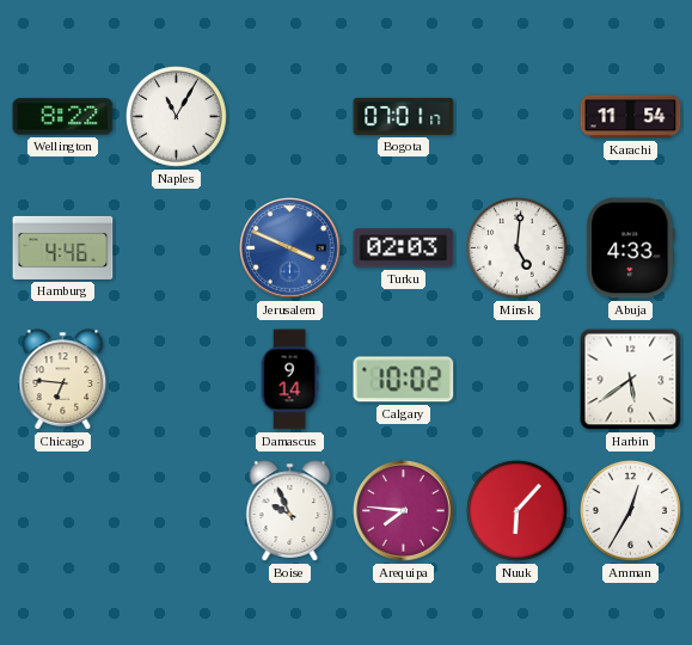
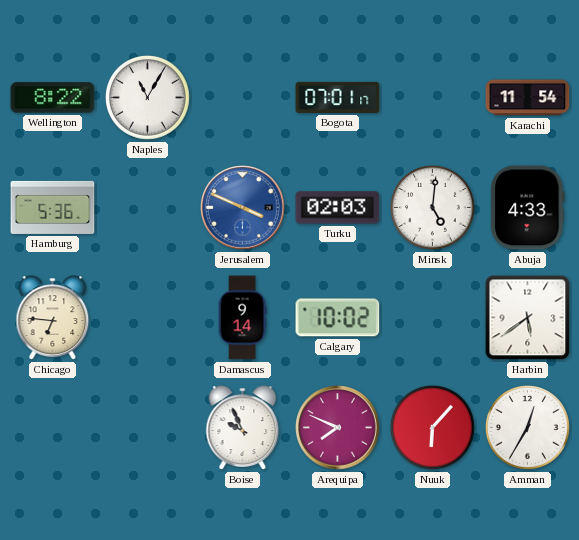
Hamburg: 4:46 -> 5:36 (53, 207)
Arequipa: 7:46 -> 7:49 (338, 428)
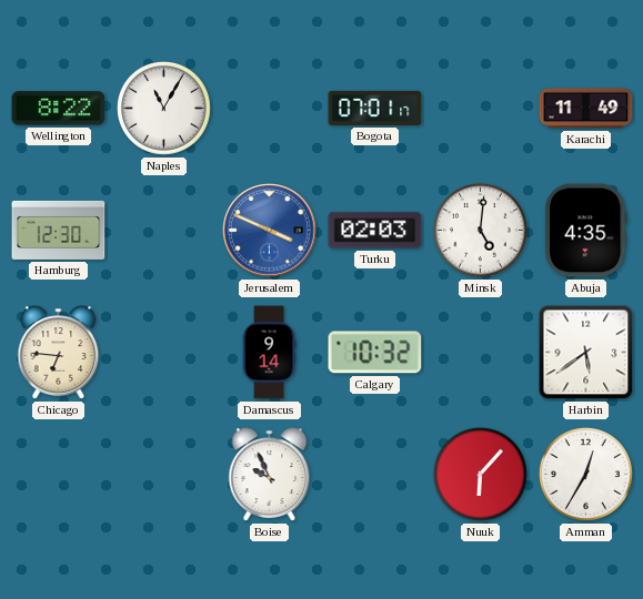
Karachi: 11:54 -> 11:49 (586, 109)
Hamburg: 5:36 -> 12:30 (59, 230)
Abuja: 4:33 -> 4:35 (586, 231)
Calgary: 10:02 -> 10:32 (375, 353)
Arequipa: 7:49 -> none (338, 428)
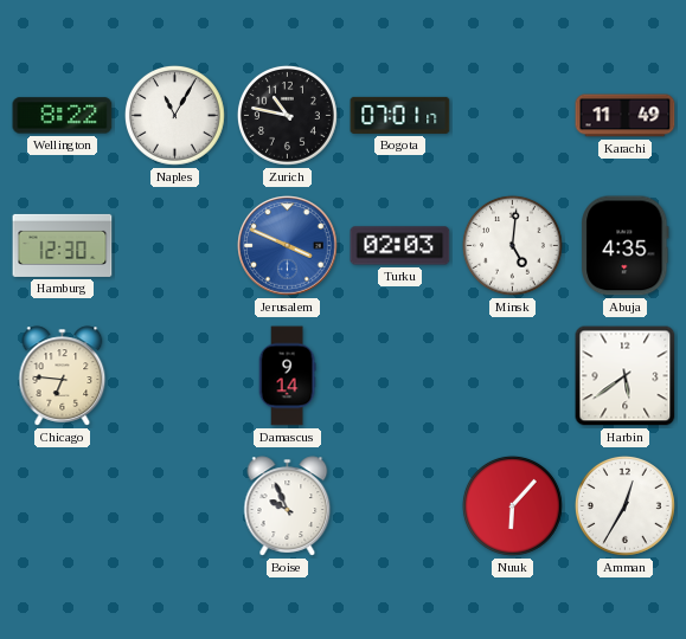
Zurich: none -> 10:47 (287, 115)
Calgary: 10:32 -> none (375, 353)
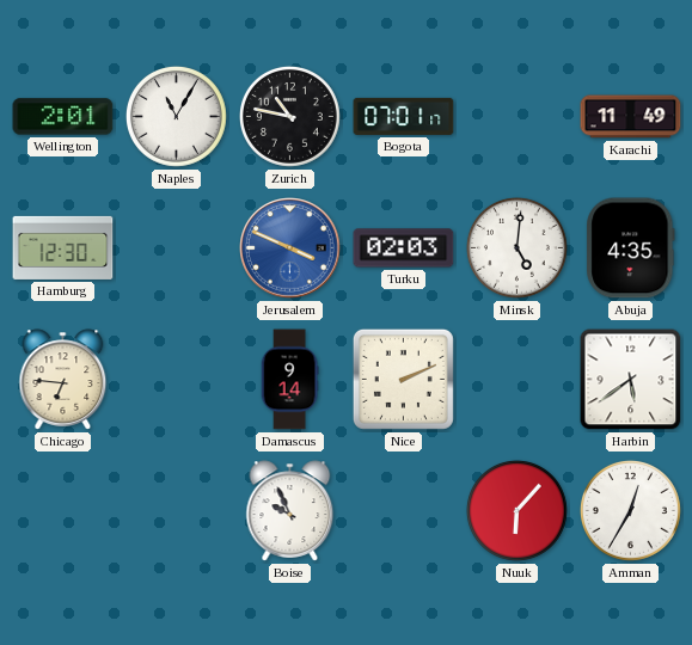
Wellington: 8:22 -> 2:01 (63, 117)
Nice: none -> 2:11 (403, 379)
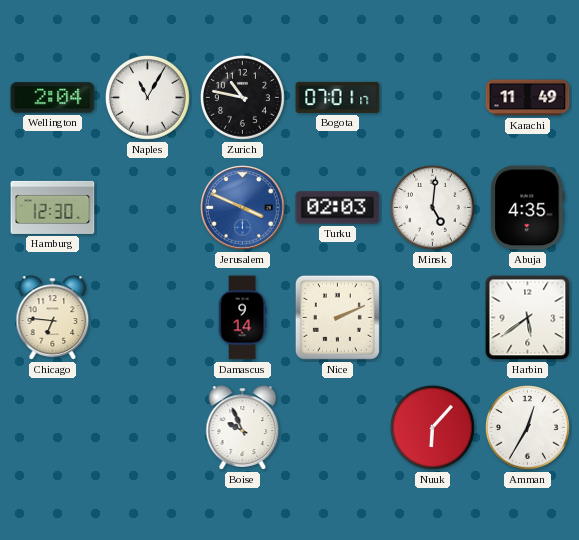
Wellington: 2:01 -> 2:04 (53, 98)
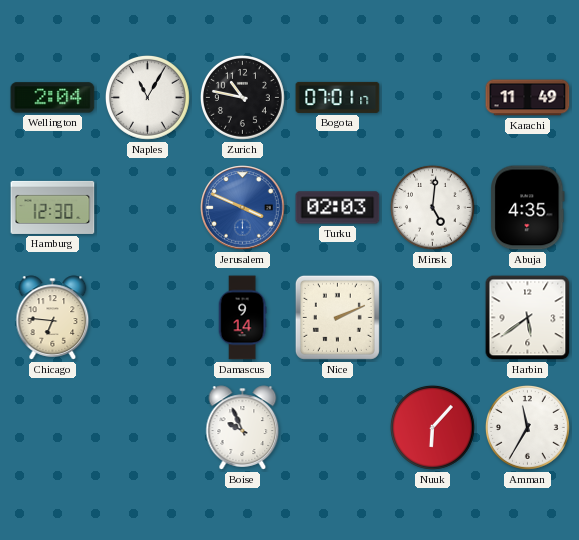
Amman: 12:35 -> 11:35 (527, 427)
